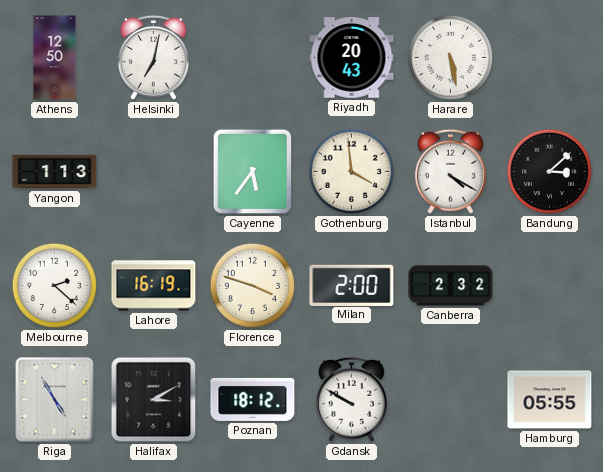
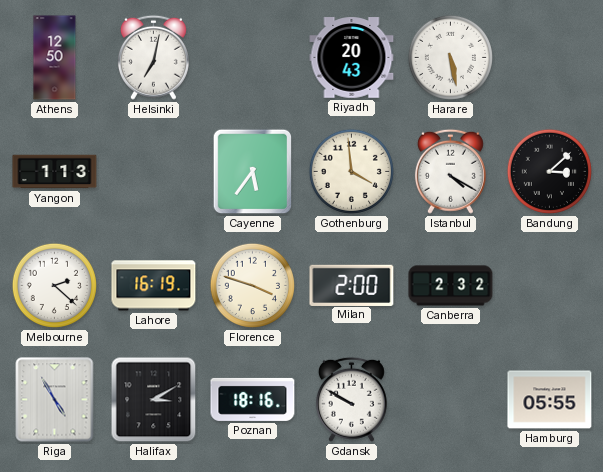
Poznan: 18:12 -> 18:16 (253, 399)
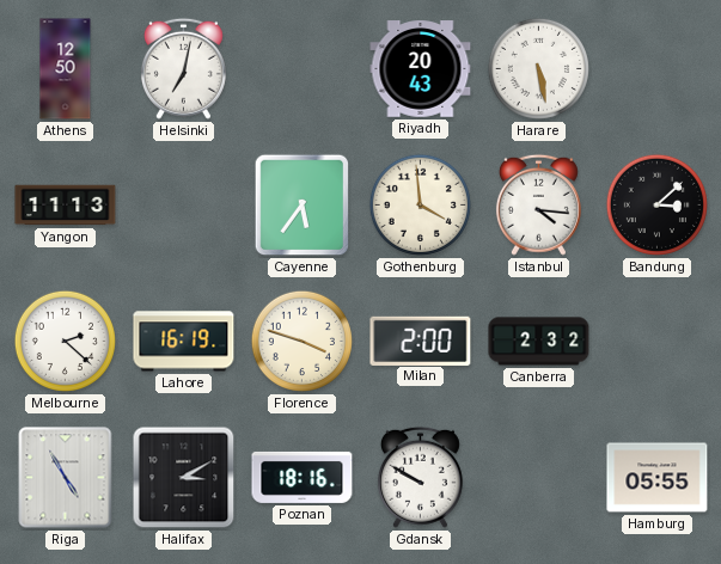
Yangon: 1:13 -> 11:13 (66, 206)
Istanbul: 4:20 -> 4:16 (538, 204)
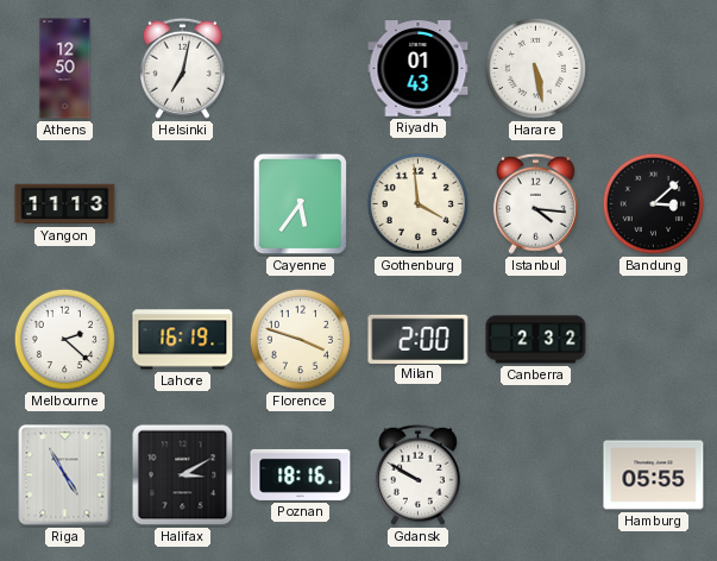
Riyadh: 20:43 -> 01:43 (419, 69)
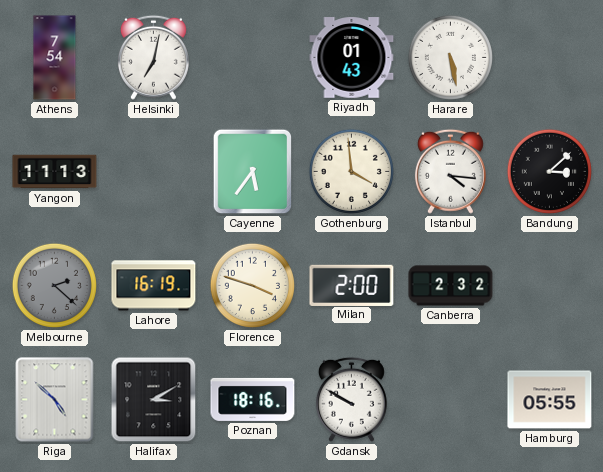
Athens: 12:50 -> 7:54 (55, 58)
Melbourne dial: white -> grey (54, 285)
Riga: 4:55 -> 4:52 (55, 400)
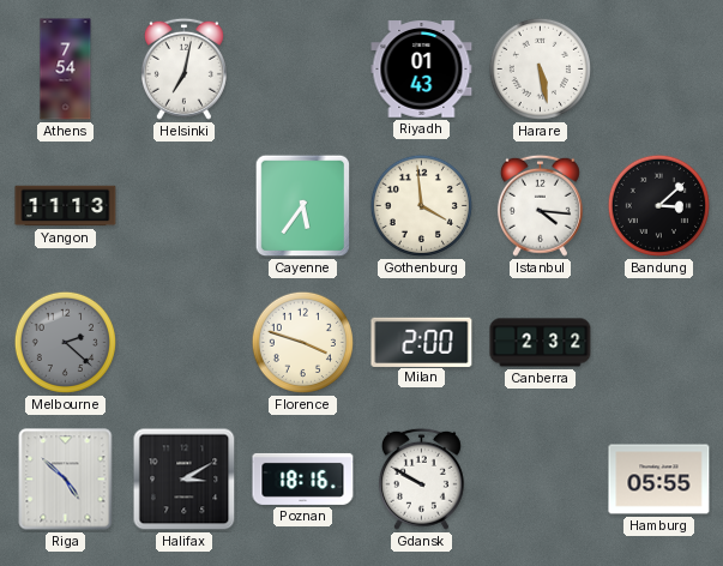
Lahore: 16:19 -> none (154, 286)
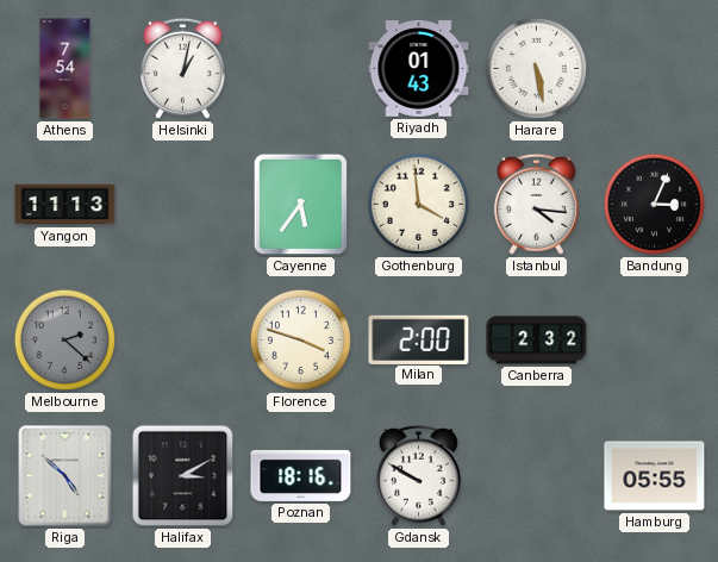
Helsinki: 7:02 -> 1:02 (182, 68)
Bandung: 3:08 -> 3:04 (654, 204)
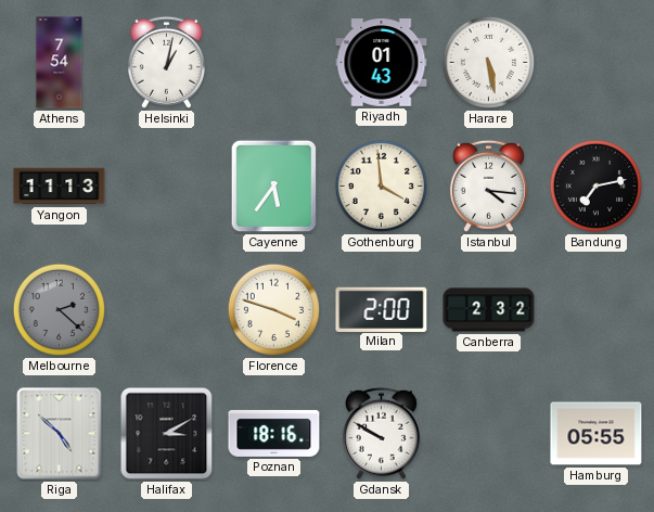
Bandung: 3:04 -> 7:13 (595, 185)
